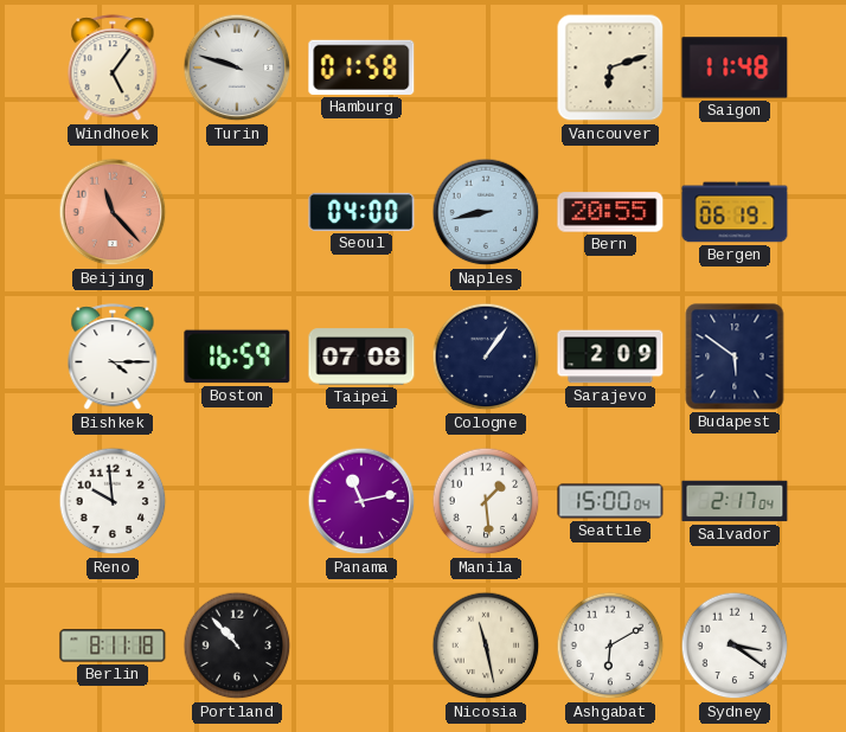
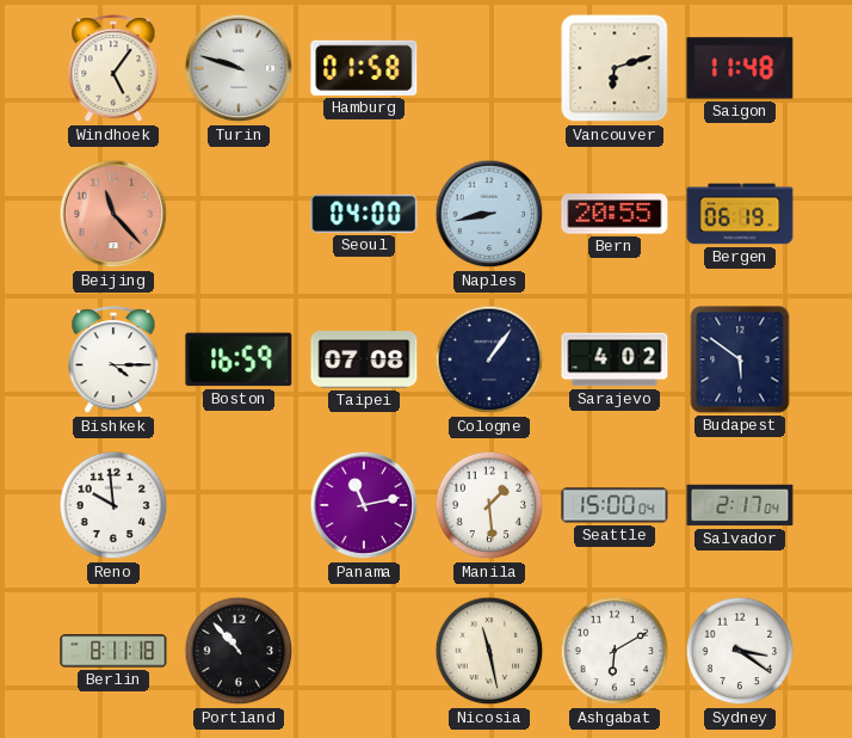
Sarajevo: 2:09 -> 4:02 (615, 359)
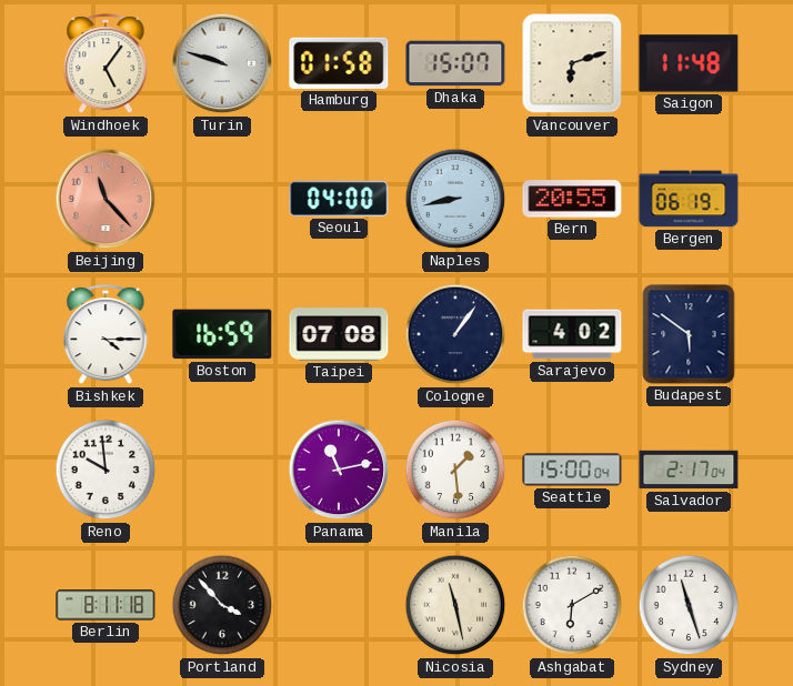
Dhaka: none -> 15:07 (455, 63)
Portland: 10:53 -> 3:53 (222, 605)
Sydney: 3:21 -> 11:27 (689, 605)
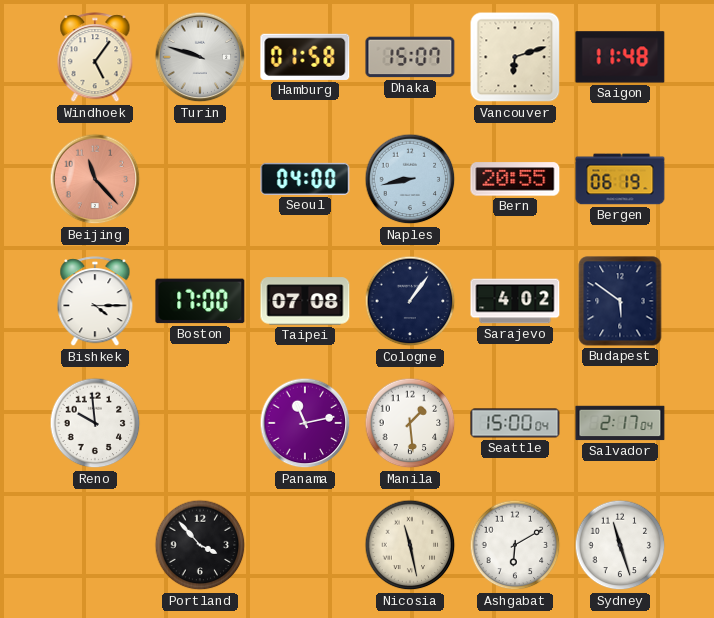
Boston: 16:59 -> 17:00 (200, 301)
Berlin: 8:11 -> none (106, 605)
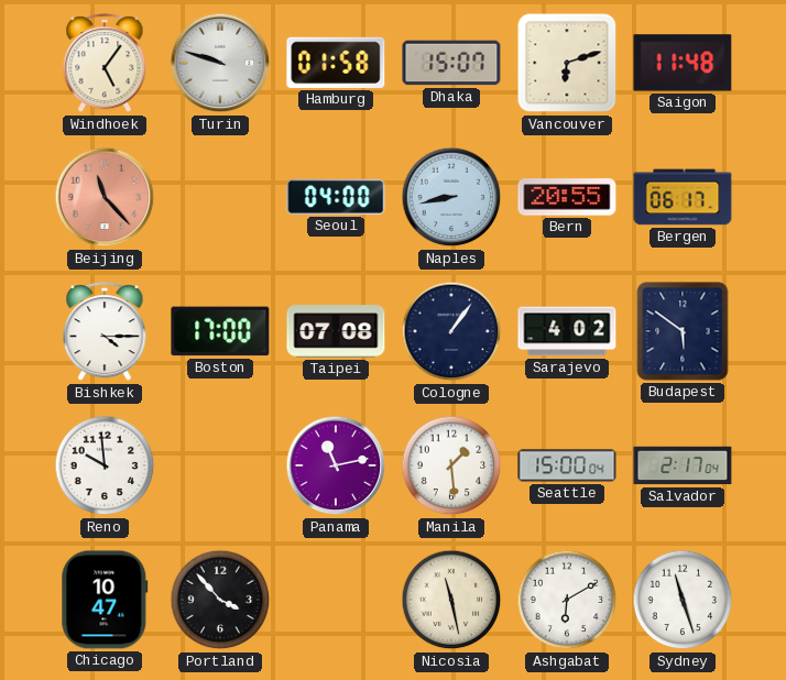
Bergen: 06:19 -> 06:17 (683, 197)
Chicago: none -> 10:47 (105, 600)
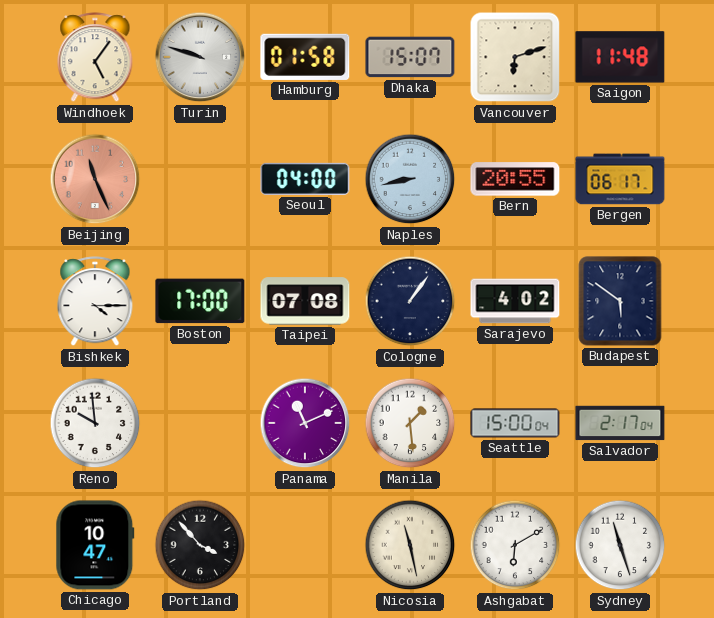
Beijing: 11:23 -> 11:26 (95, 179)
Panama: 11:13 -> 11:11 (305, 423)
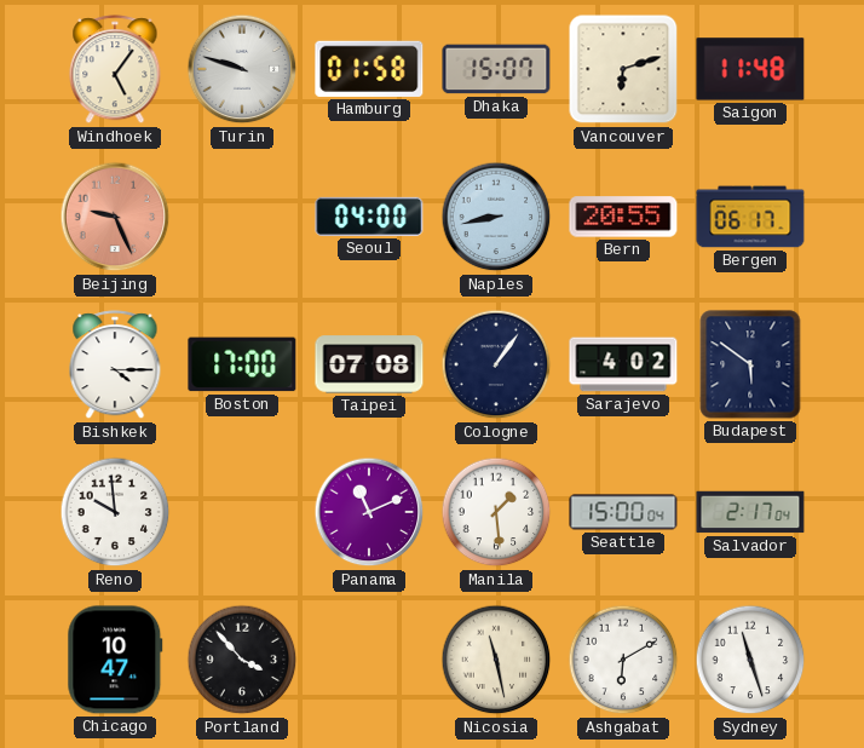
Beijing: 11:26 -> 9:26 (115, 217)
